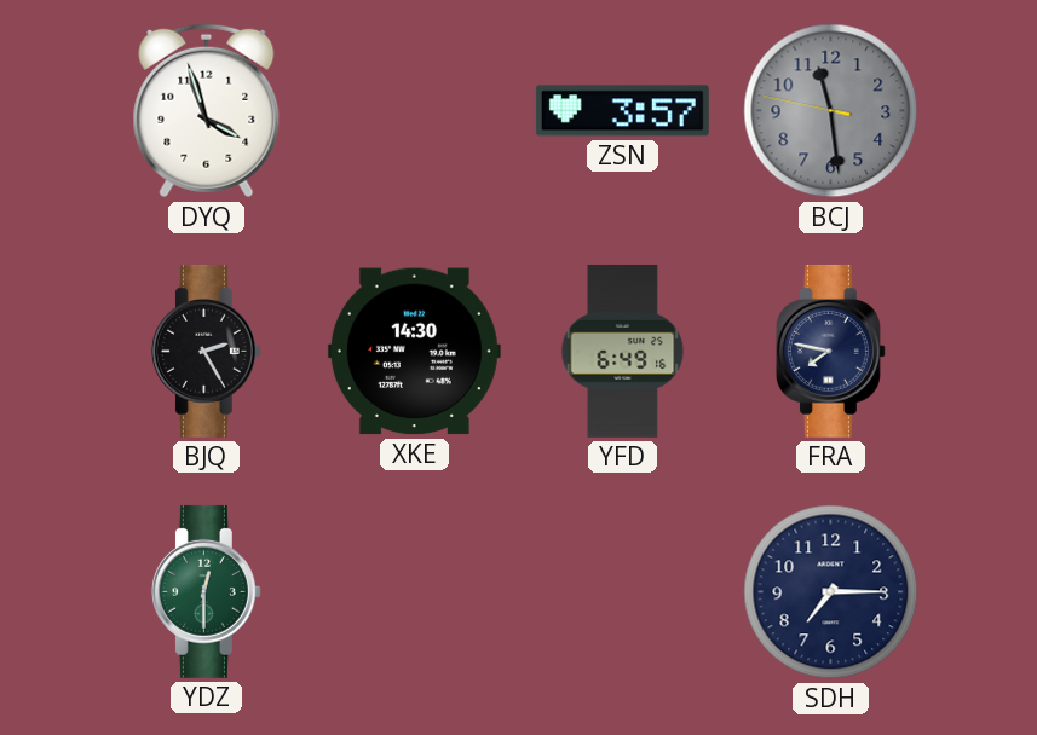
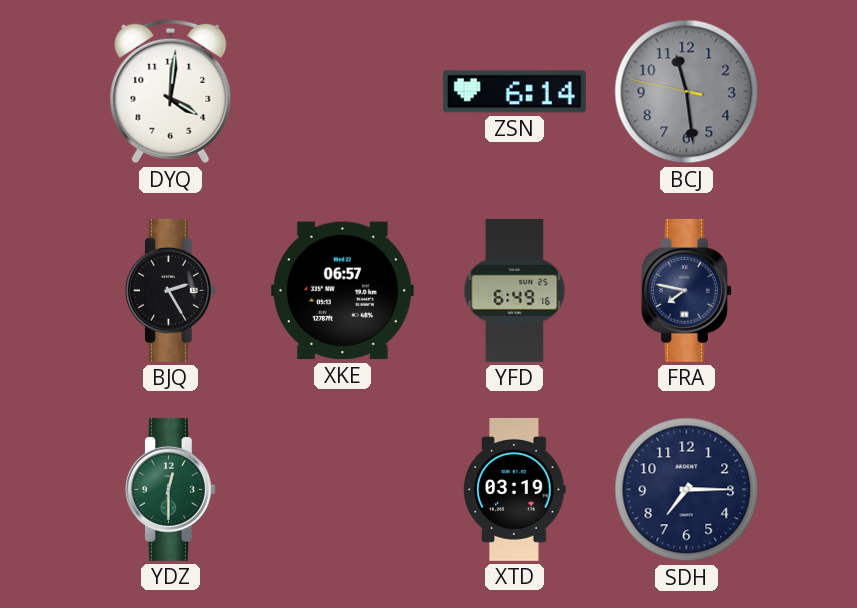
DYQ: 3:57 -> 4:01 (171, 92)
ZSN: 3:57 -> 6:14 (514, 92)
XKE: 14:30 -> 06:57 (342, 291)
XTD: none -> 03:19 (515, 489)
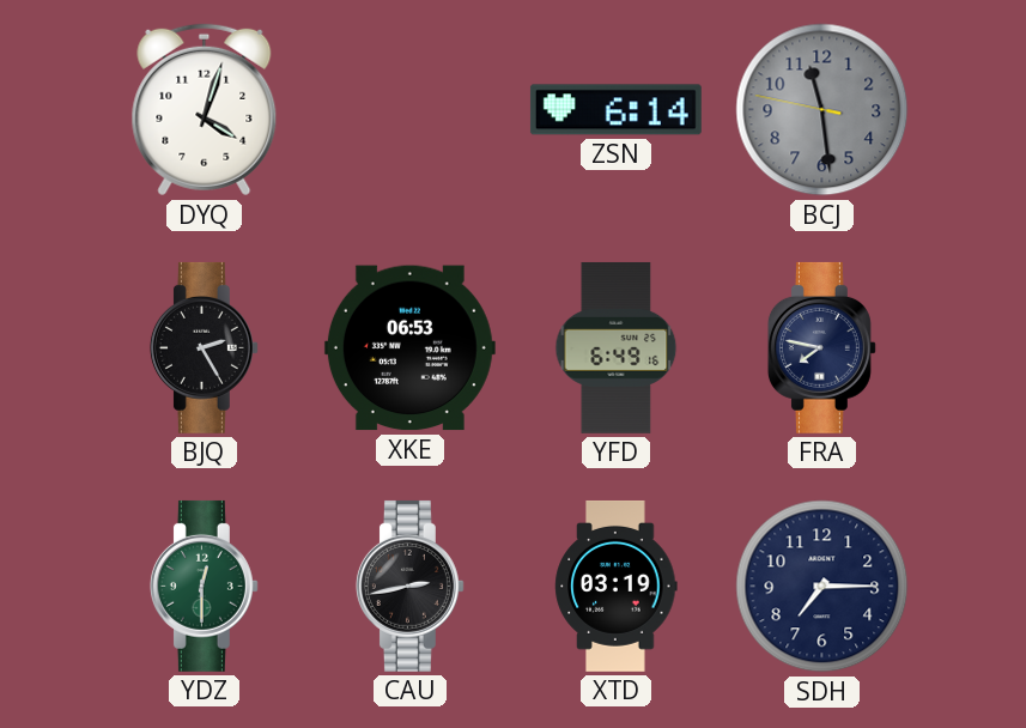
DYQ: 4:01 -> 4:03 (205, 110)
XKE: 06:57 -> 06:53 (409, 348)
CAU: none -> 2:43 (409, 586)
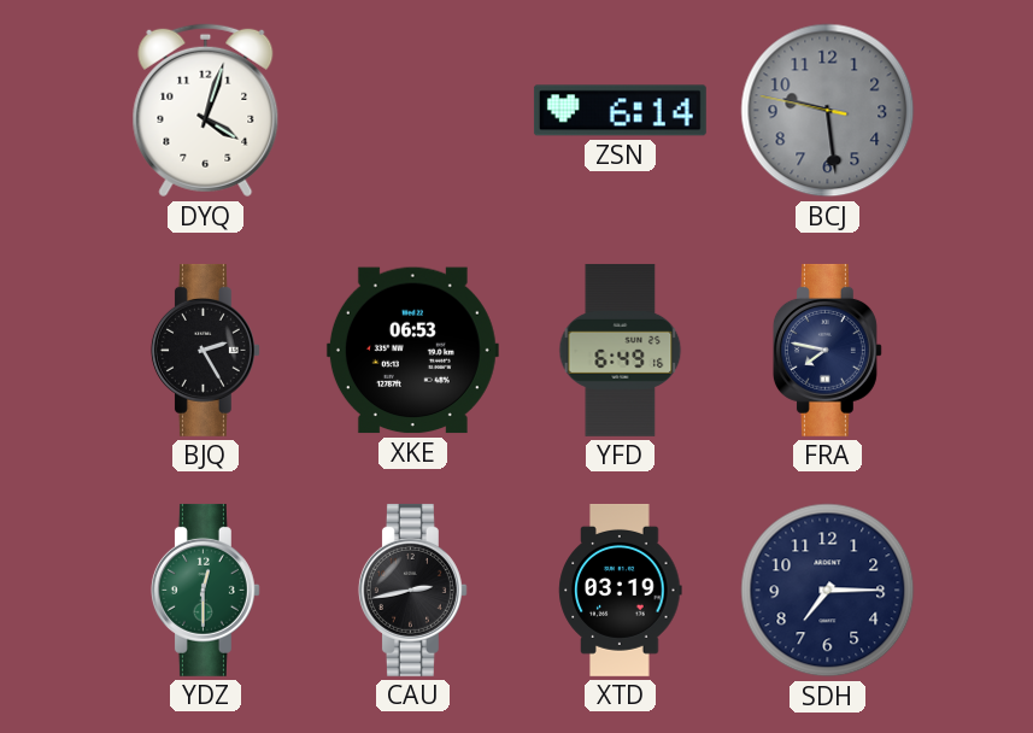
BCJ: 11:28 -> 9:28 (828, 111)
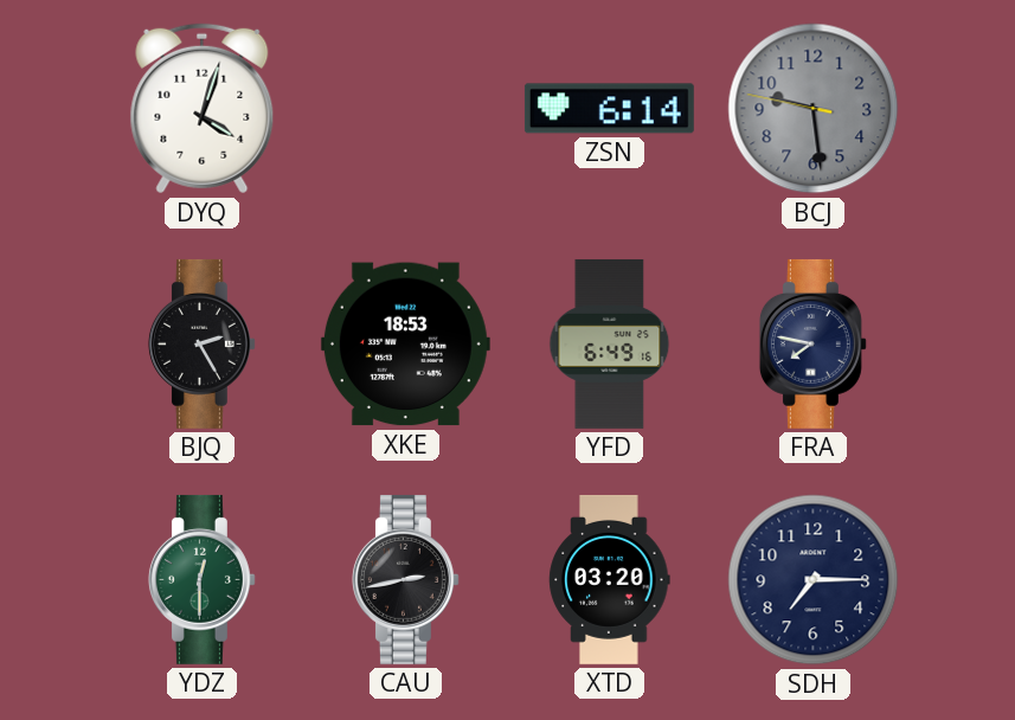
XKE: 06:53 -> 18:53 (405, 345)
XTD: 03:19 -> 03:20 (610, 579)
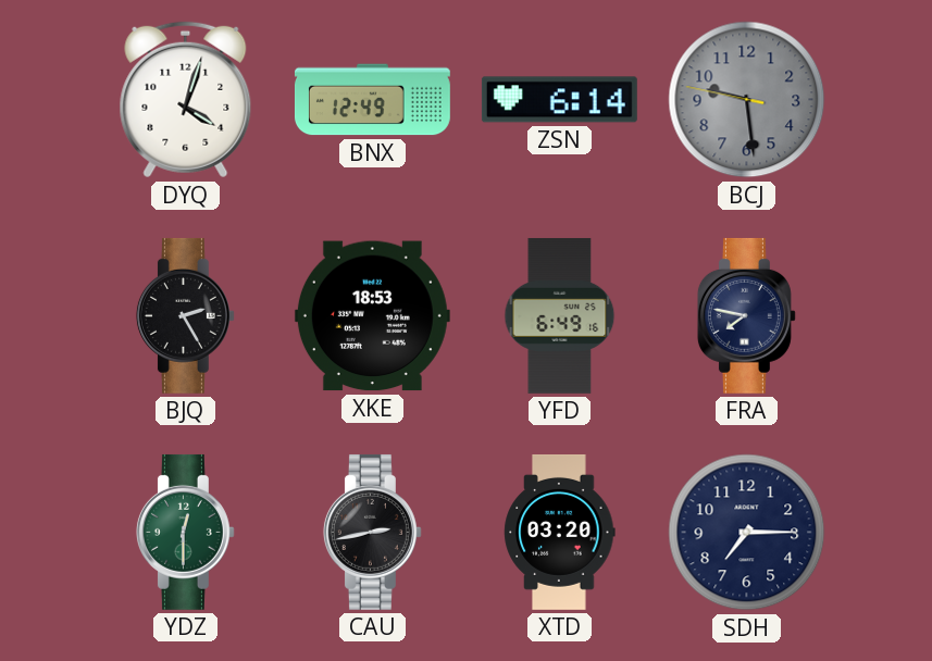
BNX: none -> 12:49 (372, 100)
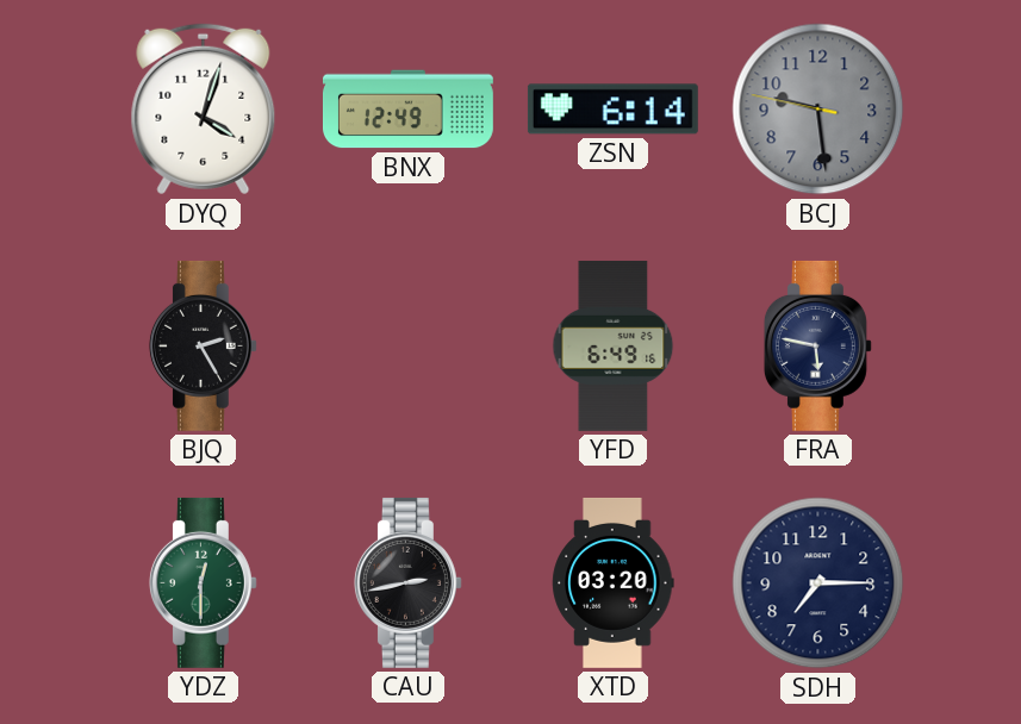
XKE: 18:53 -> none (372, 316)
FRA: 7:47 -> 5:47 (817, 345)
